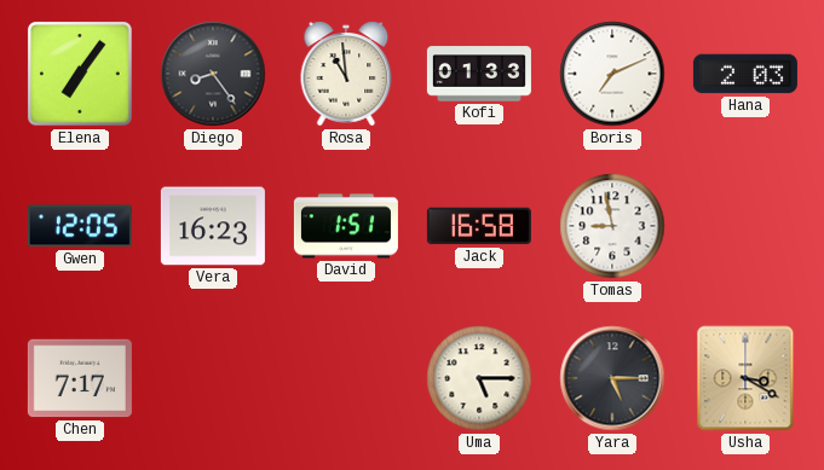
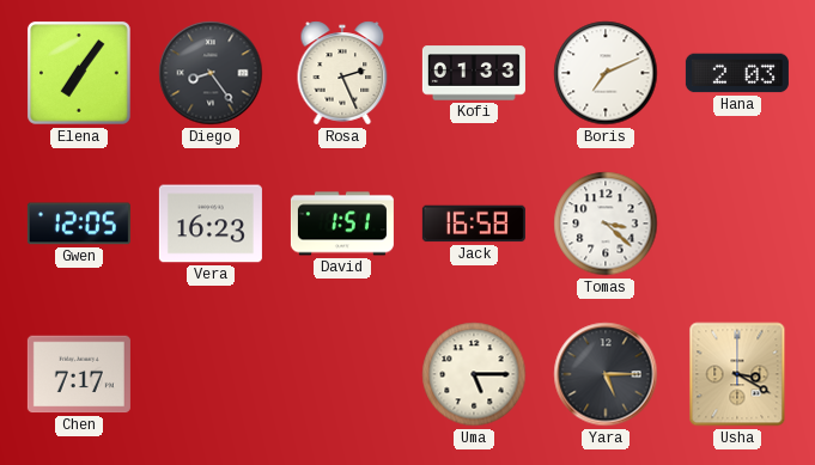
Rosa: 10:59 -> 2:26 (342, 73)
Tomas: 8:58 -> 3:22 (606, 224)
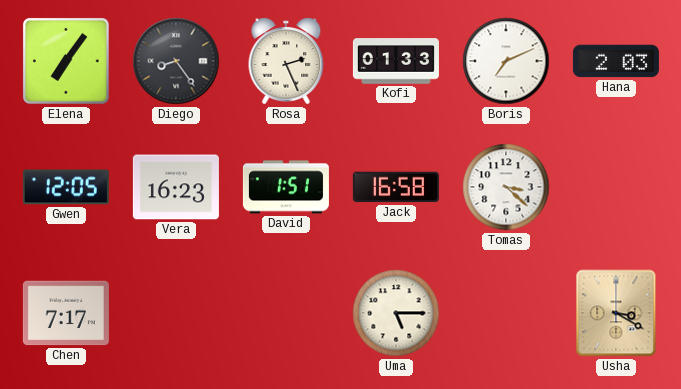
Yara: 5:15 -> none (606, 374)
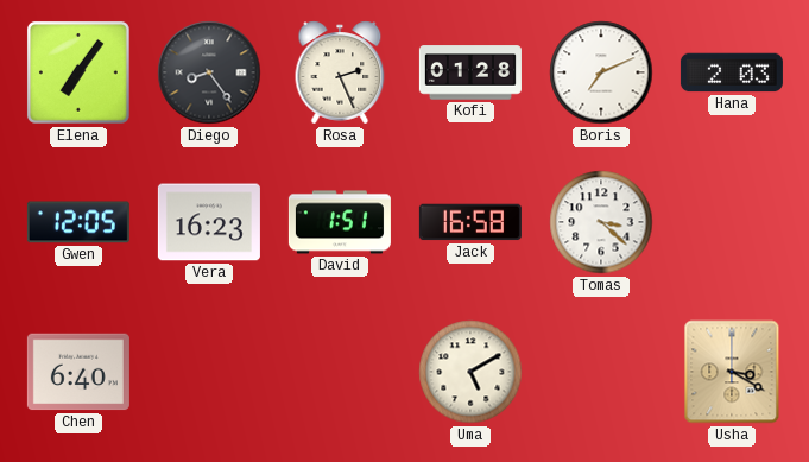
Kofi: 01:33 -> 01:28 (470, 72)
Chen: 7:17 -> 6:40 (78, 372)
Uma: 5:15 -> 5:10 (470, 372)
